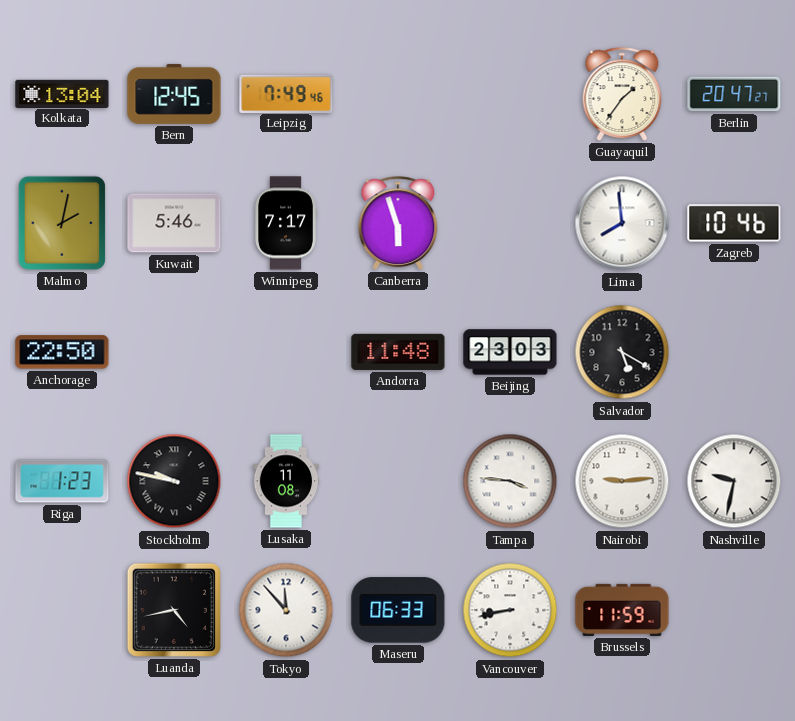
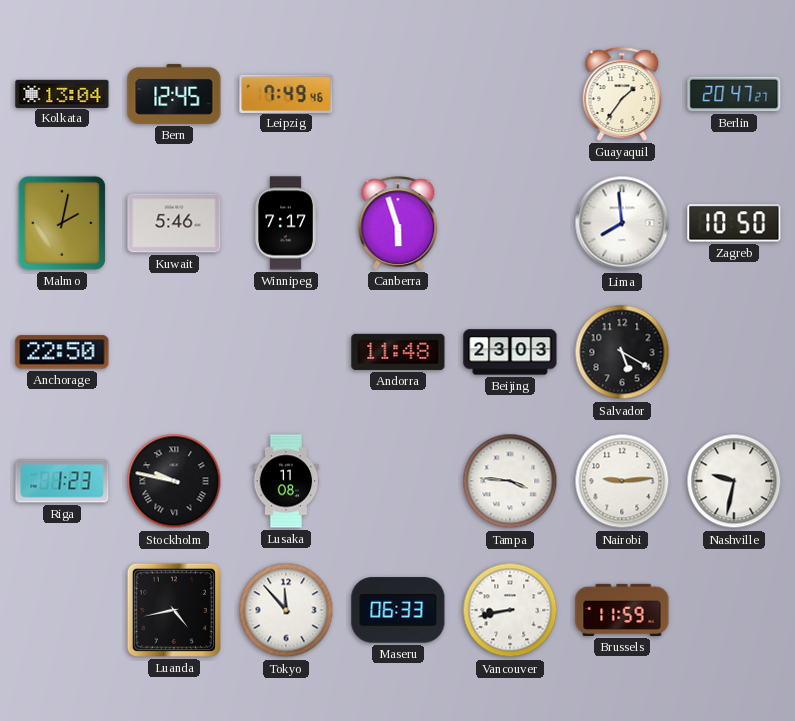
Zagreb: 10:46 -> 10:50 (734, 223)
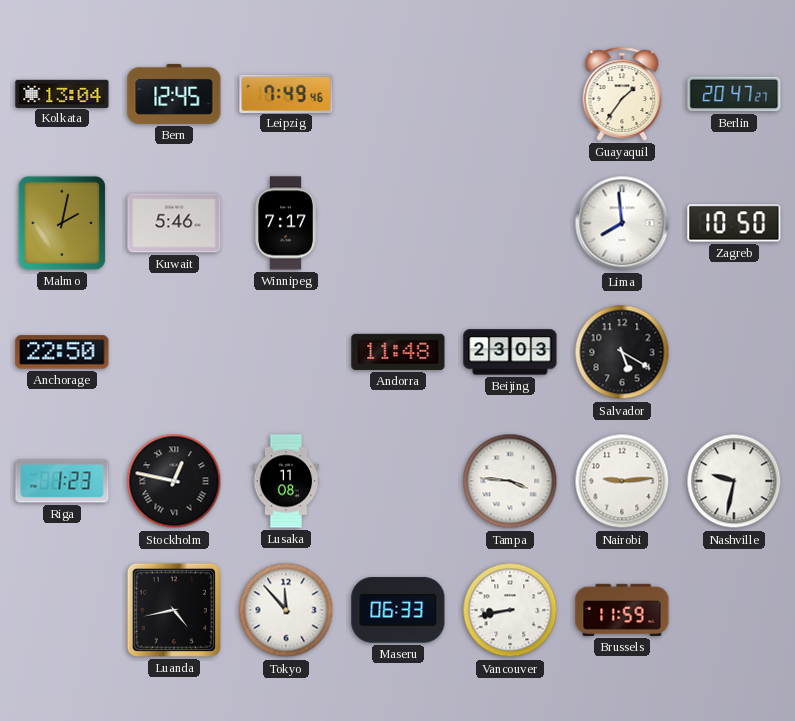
Canberra: 5:57 -> none (398, 223)
Stockholm: 9:47 -> 12:47 (174, 481)
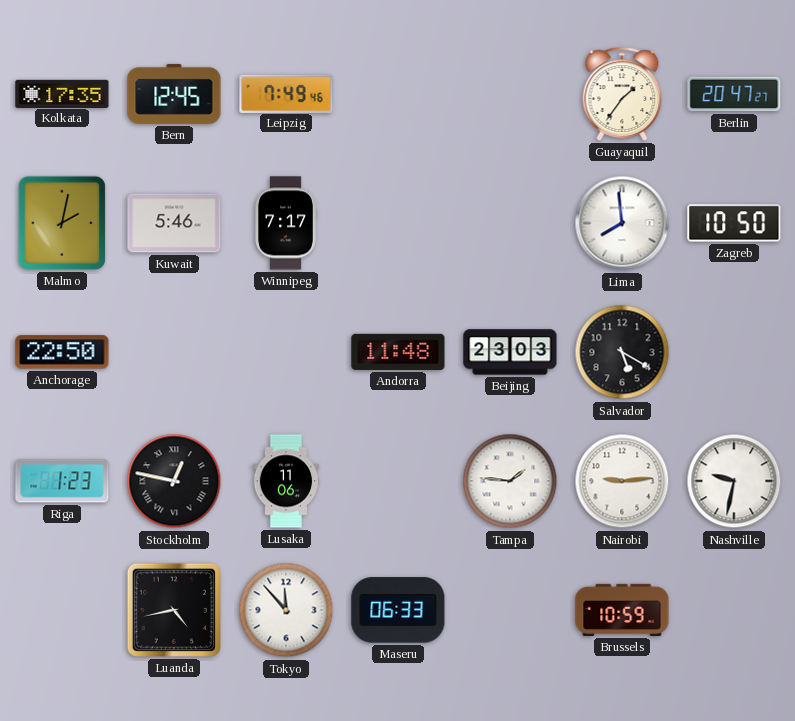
Kolkata: 13:04 -> 17:35 (62, 93)
Lusaka: 11:08 -> 11:06 (286, 481)
Tampa: 3:46 -> 1:46 (510, 481)
Vancouver: 8:43 -> none (510, 610)
Brussels: 11:59 -> 10:59 (622, 610)
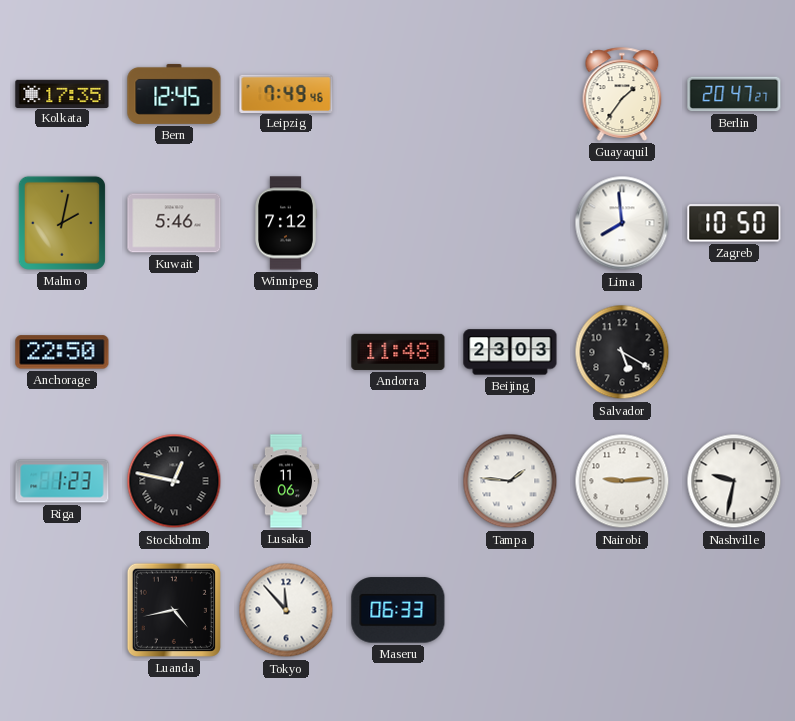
Winnipeg: 7:17 -> 7:12 (286, 223)
Brussels: 10:59 -> none (622, 610)
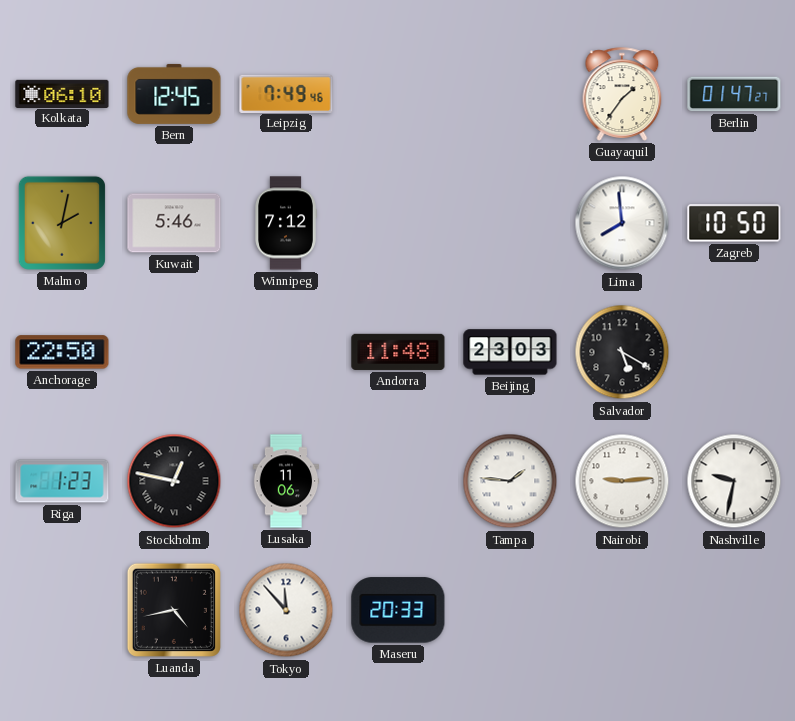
Kolkata: 17:35 -> 06:10 (62, 93)
Berlin: 20:47 -> 01:47 (734, 94)
Maseru: 06:33 -> 20:33 (398, 610)
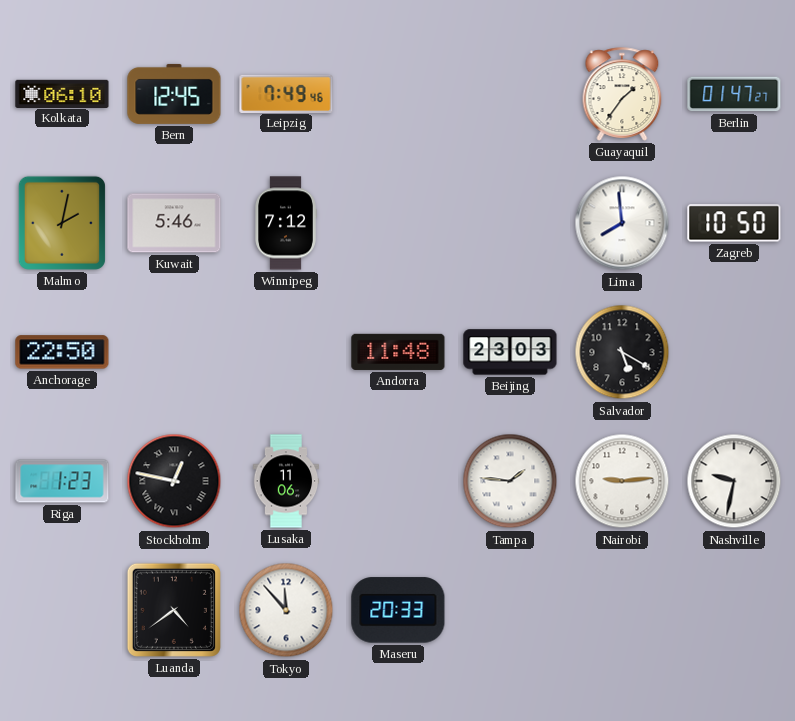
Luanda: 4:43 -> 4:39 (174, 610)
